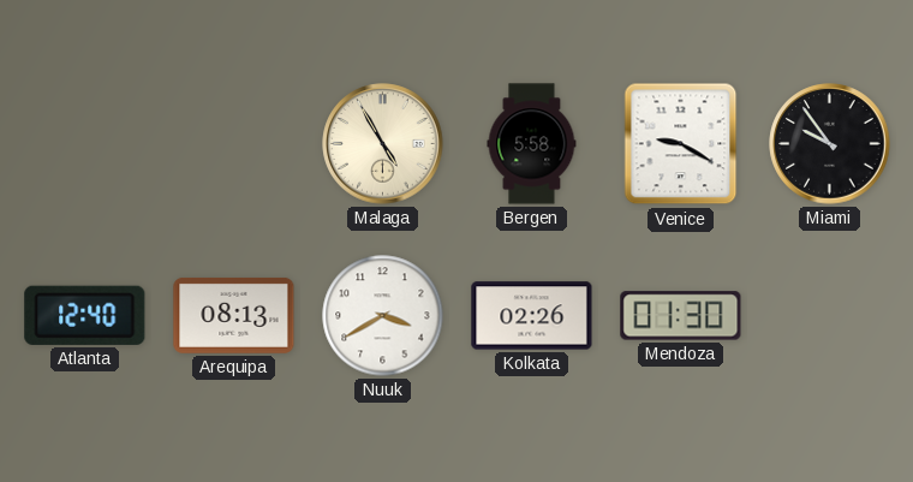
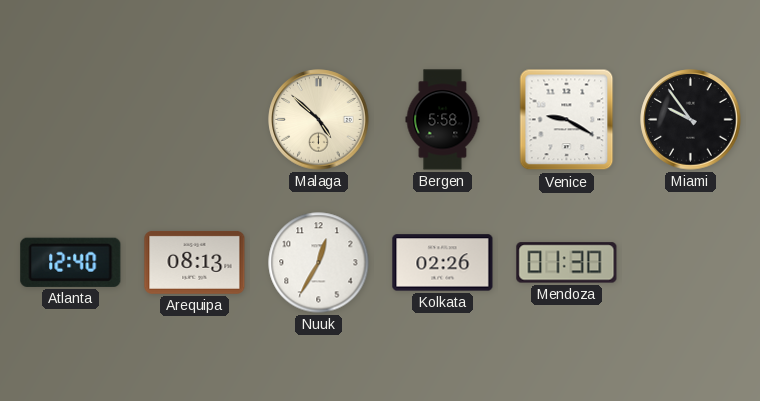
Malaga: 4:55 -> 4:52 (319, 120)
Nuuk: 3:40 -> 12:35 (319, 263)
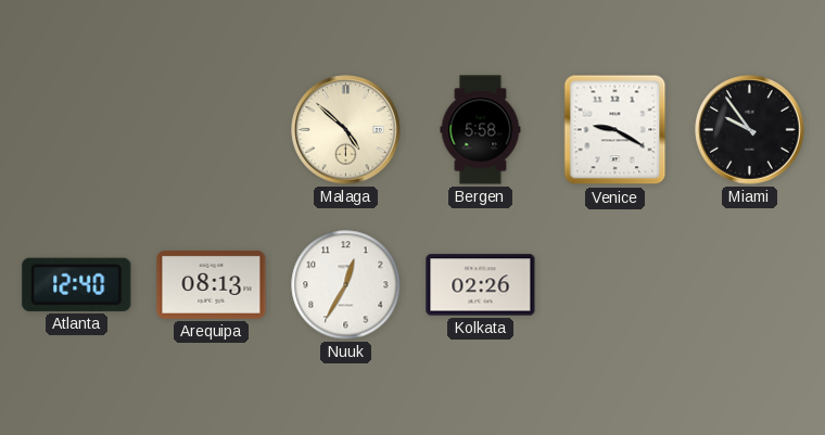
Mendoza: 01:30 -> none (567, 263)
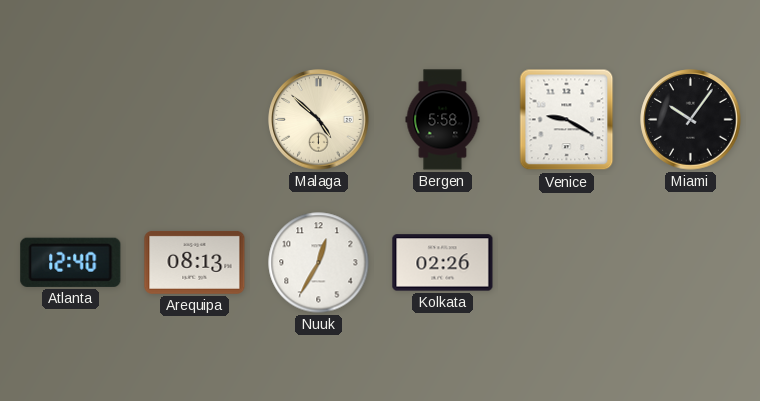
Miami: 9:54 -> 10:06 (691, 120)
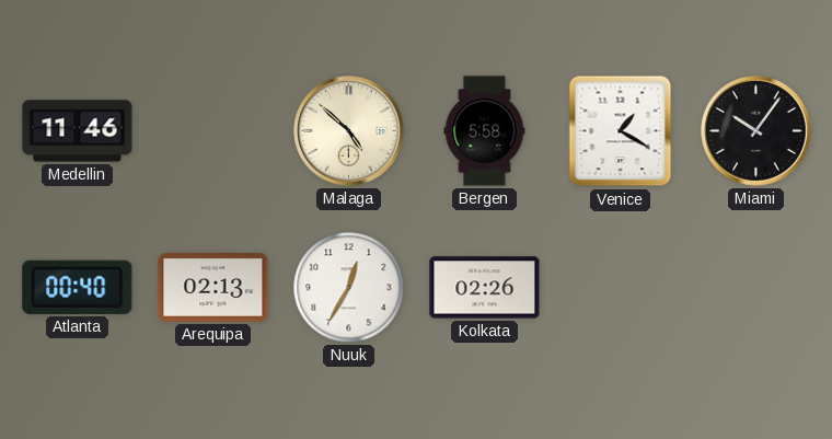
Medellin: none -> 11:46 (78, 131)
Venice: 9:20 -> 1:20 (621, 131)
Atlanta: 12:40 -> 00:40 (78, 287)
Arequipa: 08:13 -> 02:13 (213, 287)
